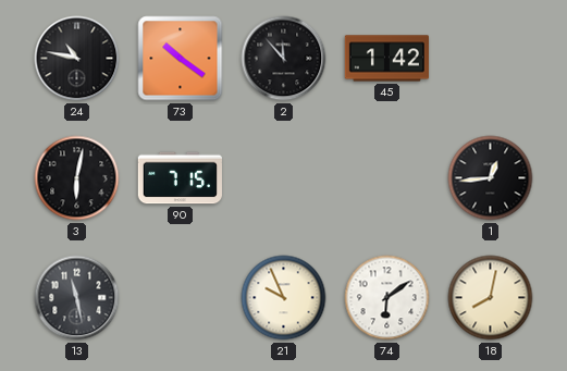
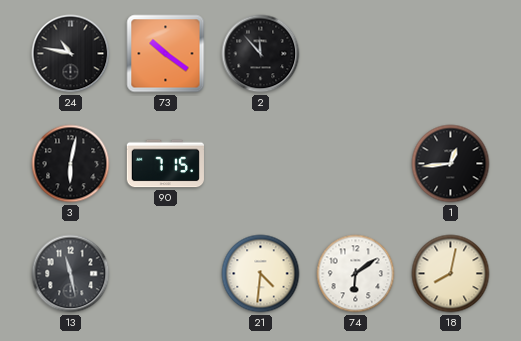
45: 1:42 -> none (386, 59)
21: 9:56 -> 4:31 (261, 274)
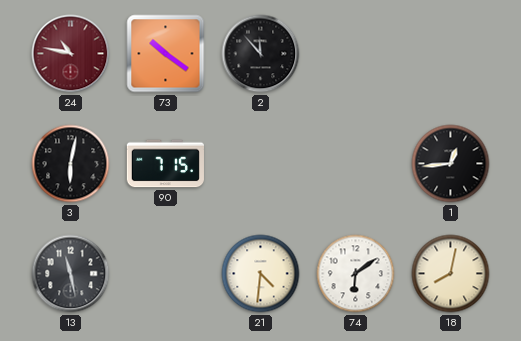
24 dial: black -> burgundy (71, 54)
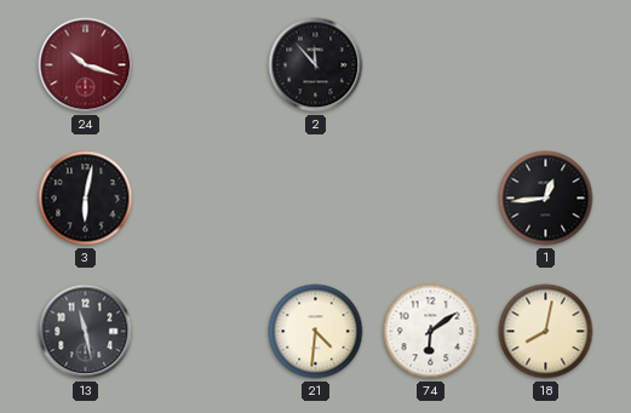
24: 10:47 -> 10:18 (86, 65)
73: 10:21 -> none (166, 54)
90: 7:15 -> none (165, 164)
